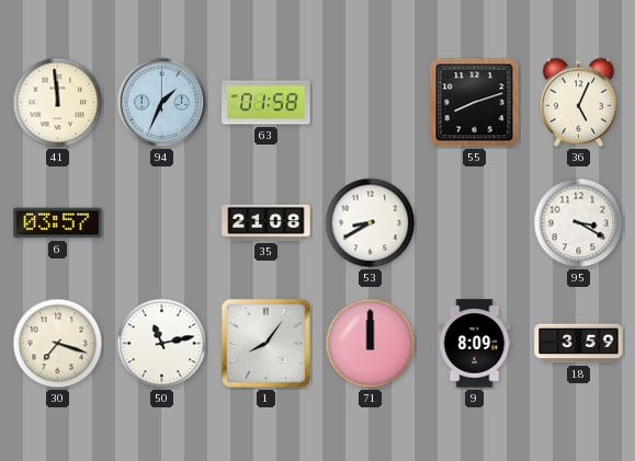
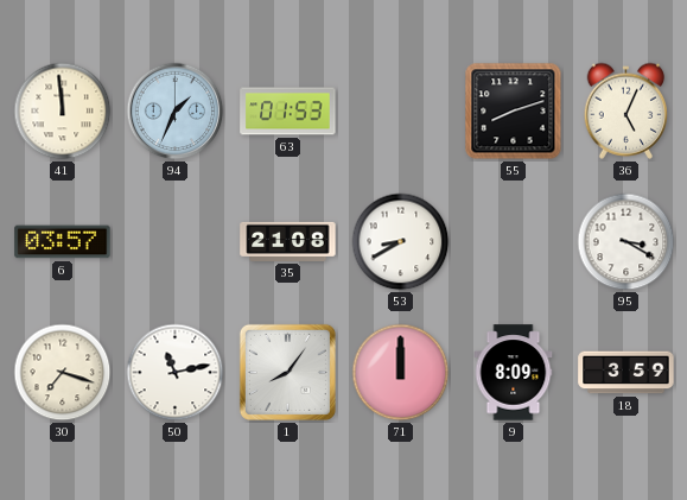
63: 01:58 -> 01:53 (288, 112)
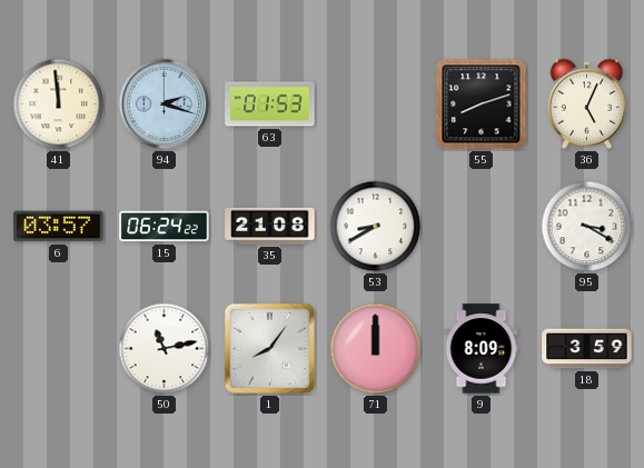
94: 1:34 -> 2:18 (165, 104)
15: none -> 06:24 (165, 227)
30: 7:18 -> none (63, 373)
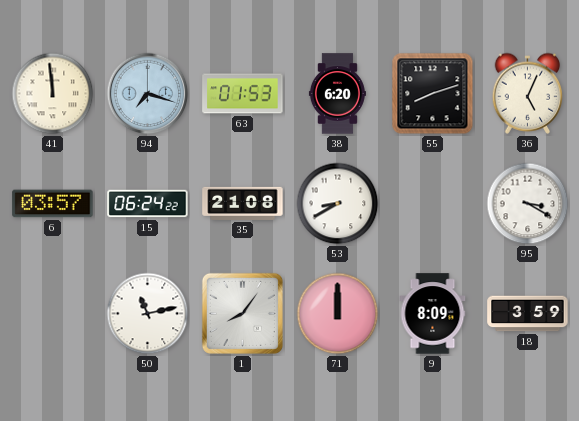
94: 2:18 -> 7:18 (148, 94)
38: none -> 6:20 (337, 94)
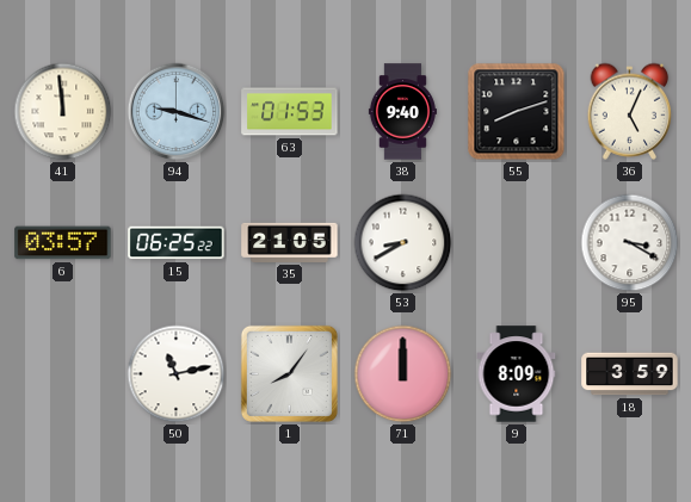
94: 7:18 -> 9:18 (177, 112)
38: 6:20 -> 9:40 (402, 112)
15: 06:24 -> 06:25 (177, 243)
35: 21:08 -> 21:05 (290, 242)
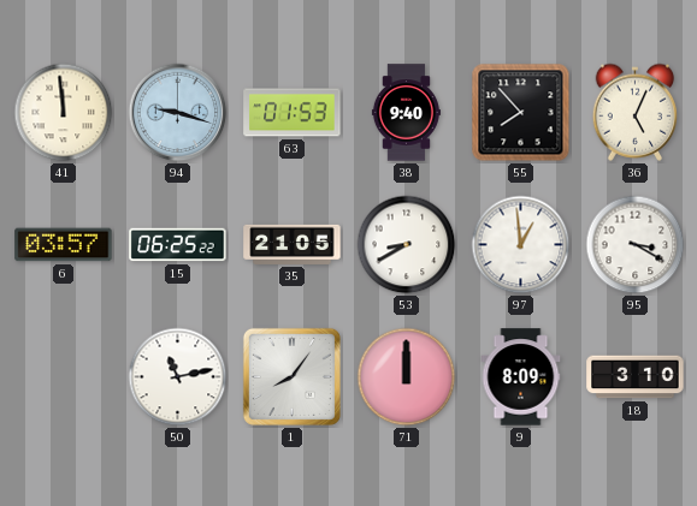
55: 8:12 -> 7:53 (521, 113)
97: none -> 12:59 (521, 245)
18: 3:59 -> 3:10 (636, 377)
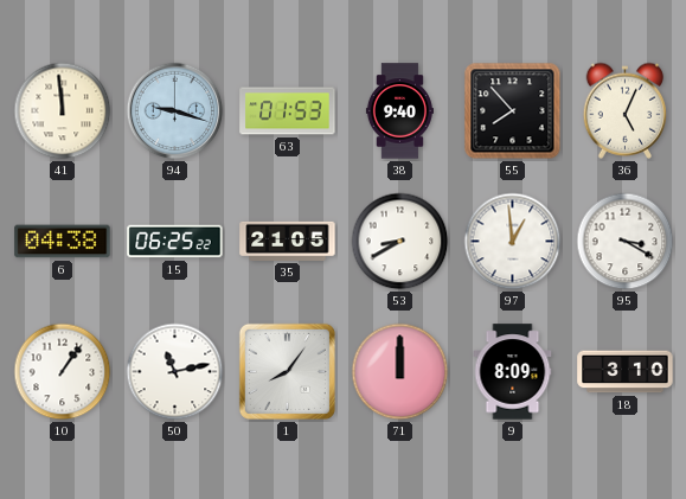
6: 03:57 -> 04:38 (63, 242)
10: none -> 1:06 (63, 372)
